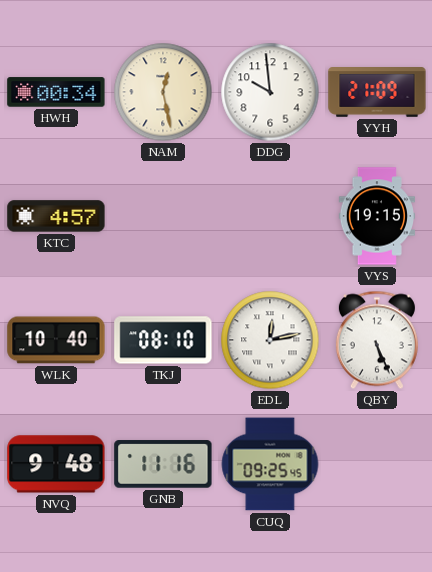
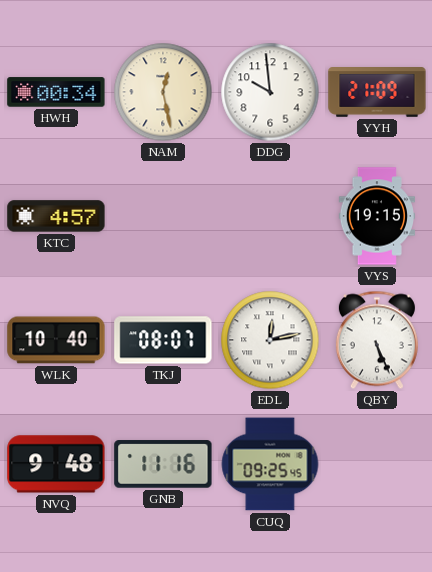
TKJ: 08:10 -> 08:07 (163, 340)
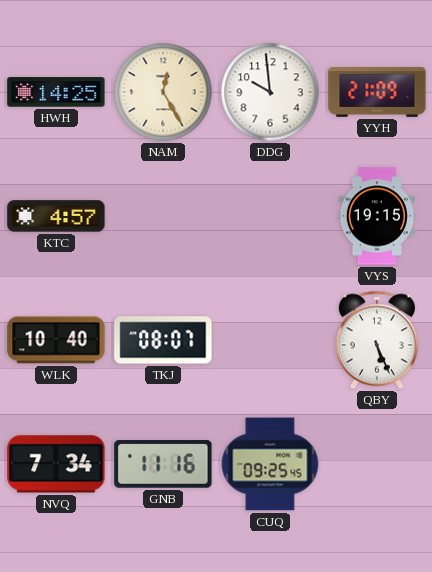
HWH: 00:34 -> 14:25 (56, 92)
NAM: 12:28 -> 12:25 (163, 92)
EDL: 12:13 -> none (270, 340)
NVQ: 9:48 -> 7:34 (56, 464)
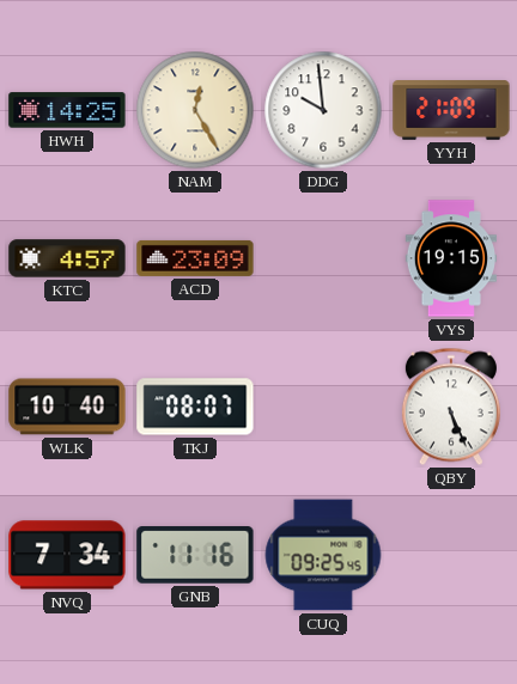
ACD: none -> 23:09 (195, 258)
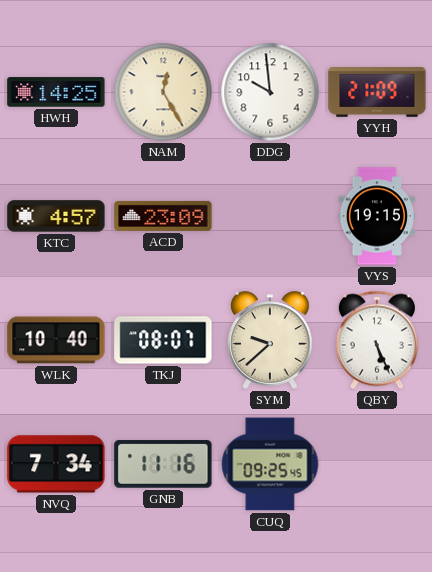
SYM: none -> 9:38 (270, 340)
